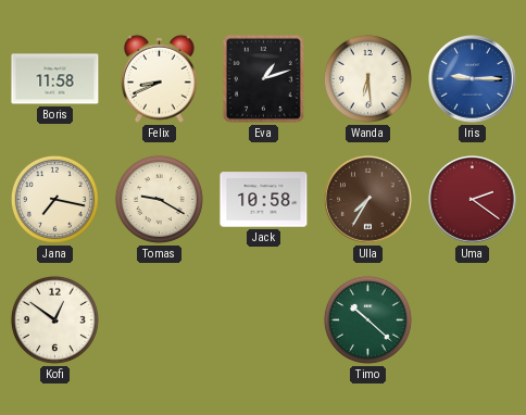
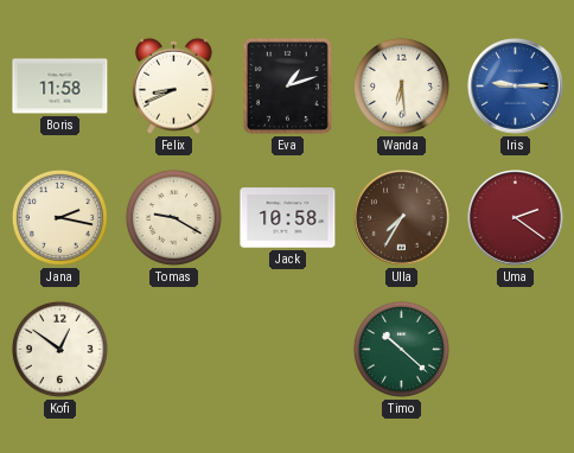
Jana: 7:17 -> 2:17 (59, 217)
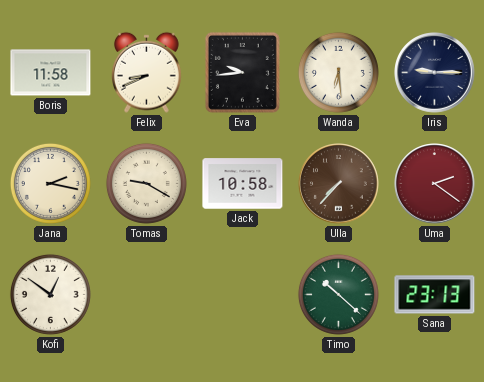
Eva: 1:12 -> 9:44 (242, 72)
Iris dial: blue -> navy (435, 73)
Ulla: 7:35 -> 7:37 (339, 184)
Sana: none -> 23:13 (435, 295)
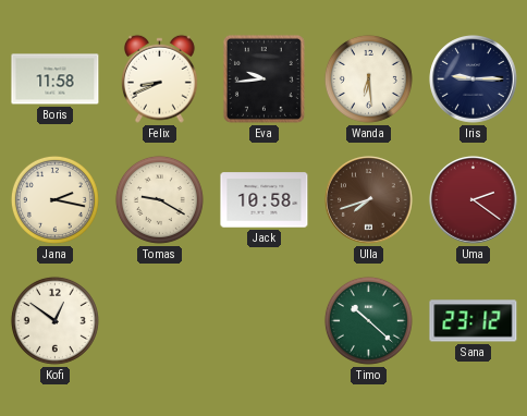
Ulla: 7:37 -> 7:42 (369, 200)
Sana: 23:13 -> 23:12 (474, 321)
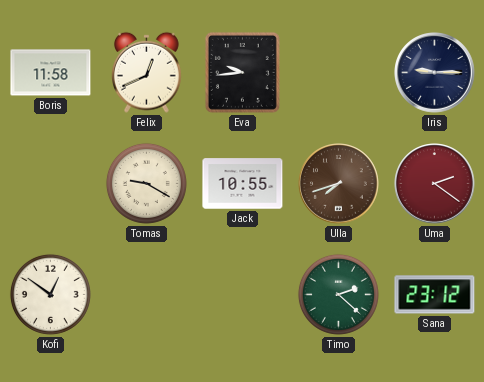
Felix: 8:41 -> 12:41 (147, 72)
Wanda: 6:29 -> none (368, 78)
Jana: 2:17 -> none (54, 199)
Jack: 10:58 -> 10:55 (243, 184)
Timo: 10:22 -> 2:22 (338, 294)
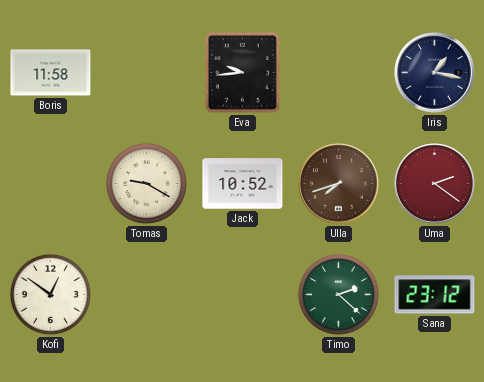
Felix: 12:41 -> none (147, 72)
Iris: 9:15 -> 1:17 (435, 73)
Jack: 10:55 -> 10:52 (243, 184)
